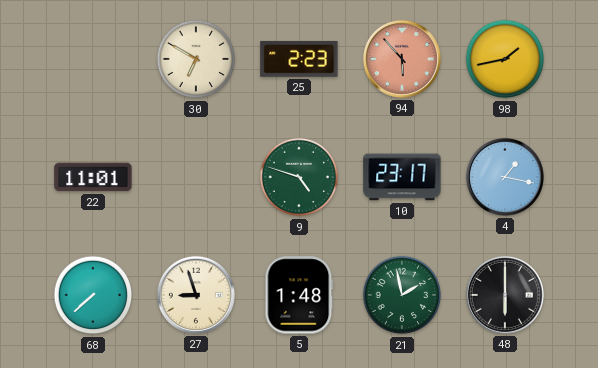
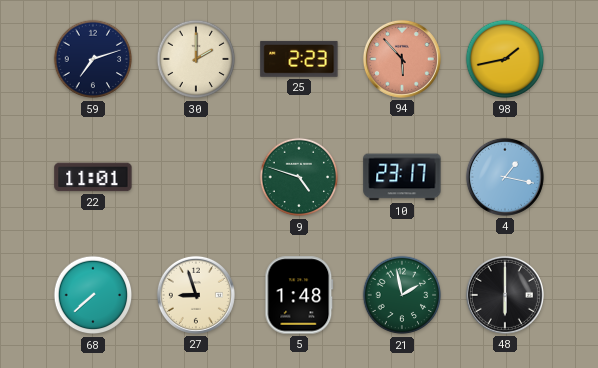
59: none -> 7:12 (93, 59)
30: 6:50 -> 2:00 (196, 59)
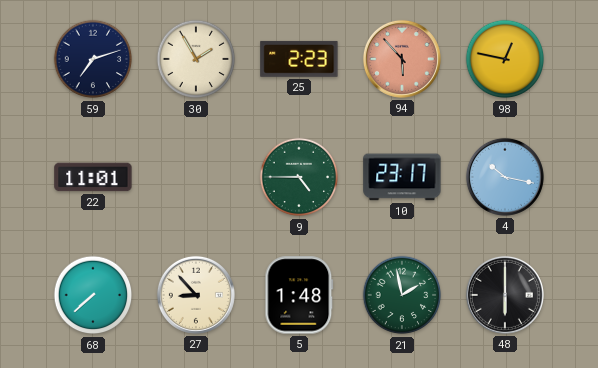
30: 2:00 -> 1:55 (196, 59)
98: 1:43 -> 12:47 (505, 59)
9: 4:48 -> 4:45 (299, 177)
4: 1:17 -> 10:17 (505, 177)
27: 8:57 -> 8:53 (196, 295)
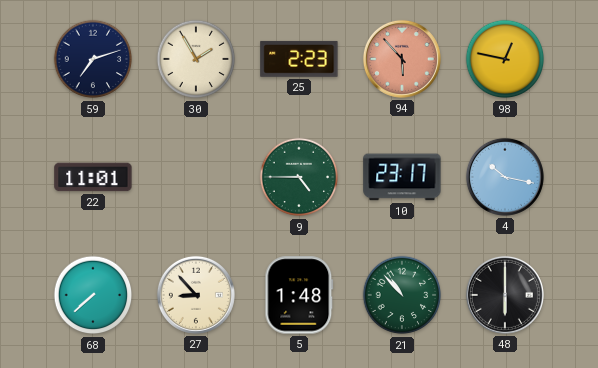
21: 1:58 -> 10:53 (402, 295)
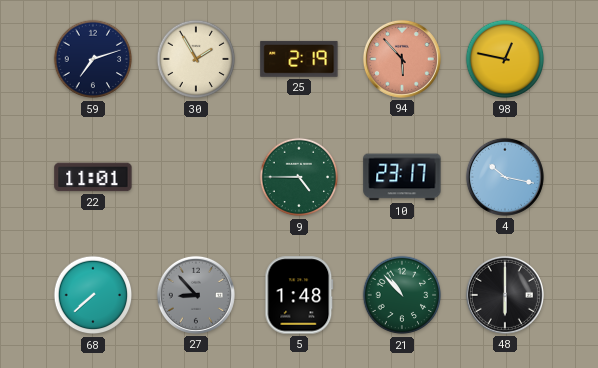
25: 2:23 -> 2:19 (299, 59)
27 dial: cream -> grey (196, 295)
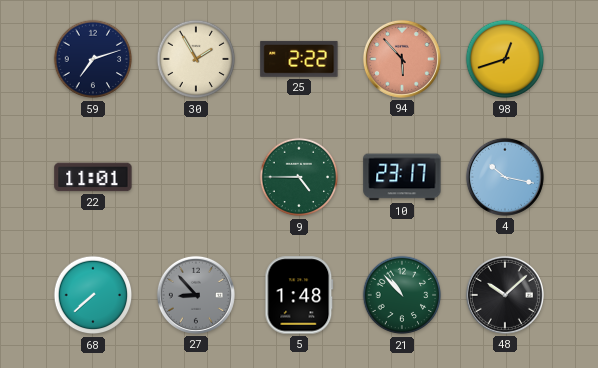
25: 2:19 -> 2:22 (299, 59)
98: 12:47 -> 12:42 (505, 59)
48: 6:00 -> 10:08 (505, 295)
